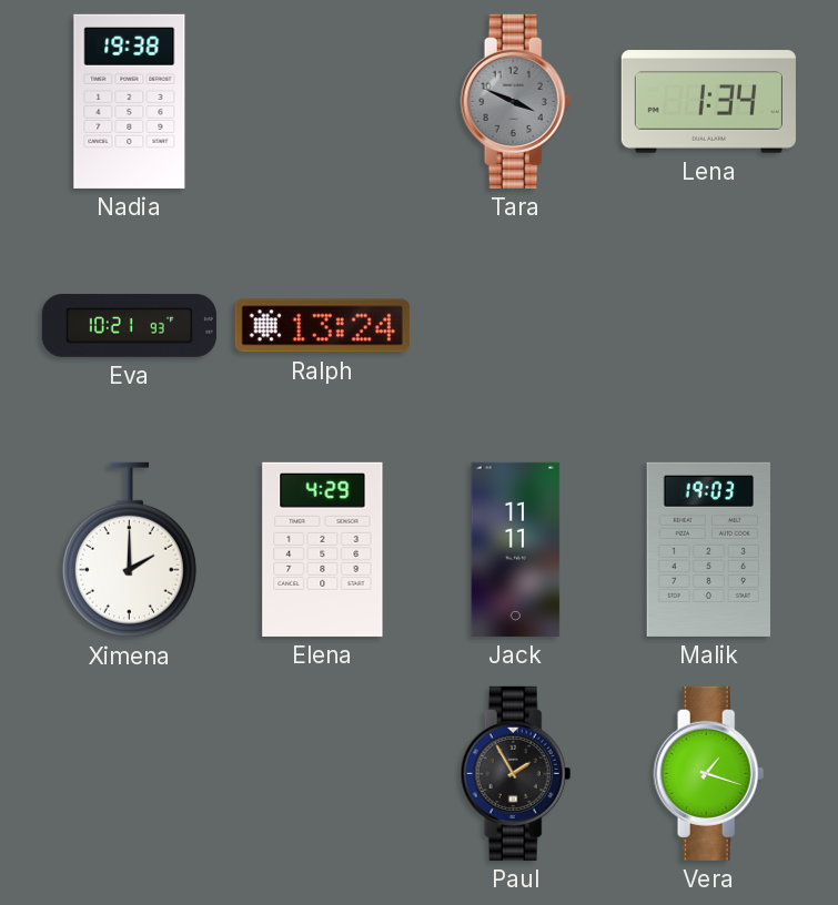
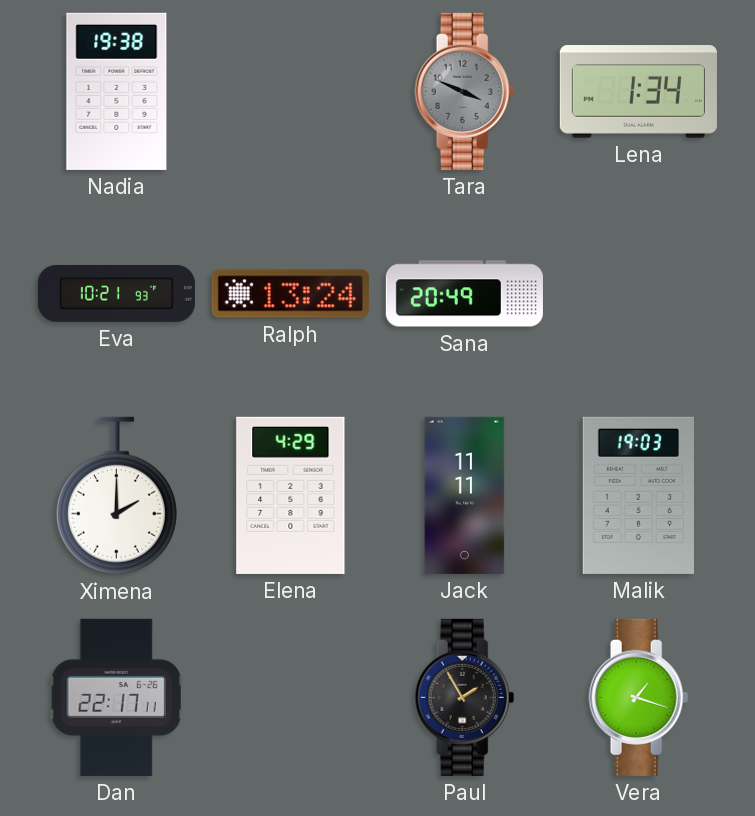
Sana: none -> 20:49 (464, 294)
Dan: none -> 22:17 (116, 697)
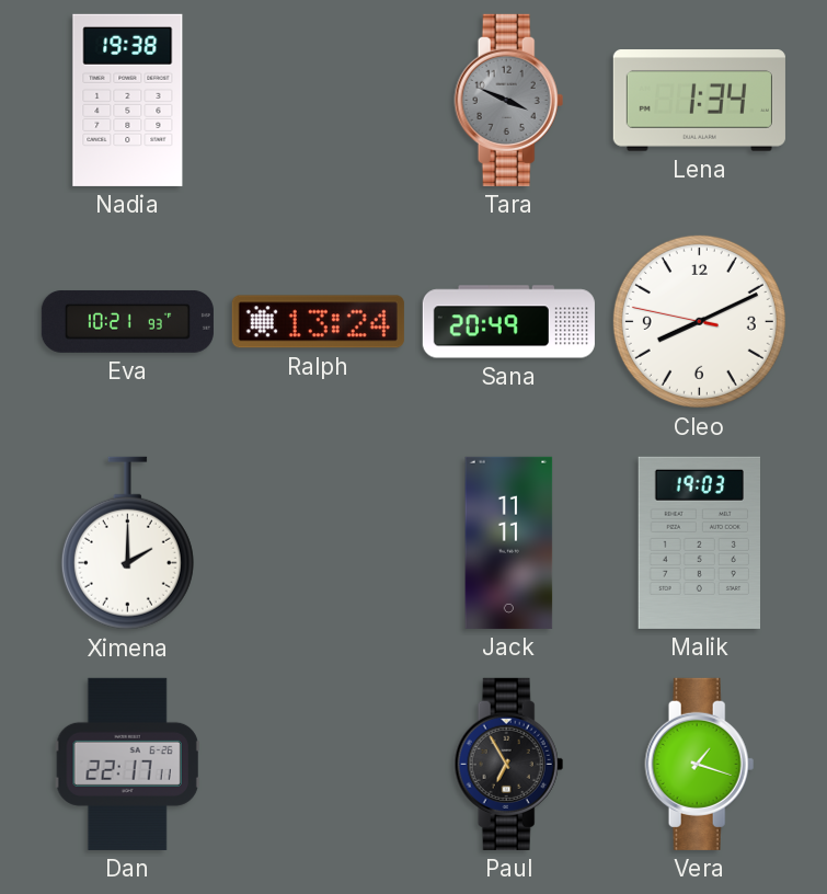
Cleo: none -> 8:10 (699, 321)
Elena: 4:29 -> none (291, 495)
Paul: 1:55 -> 6:55 (509, 764)
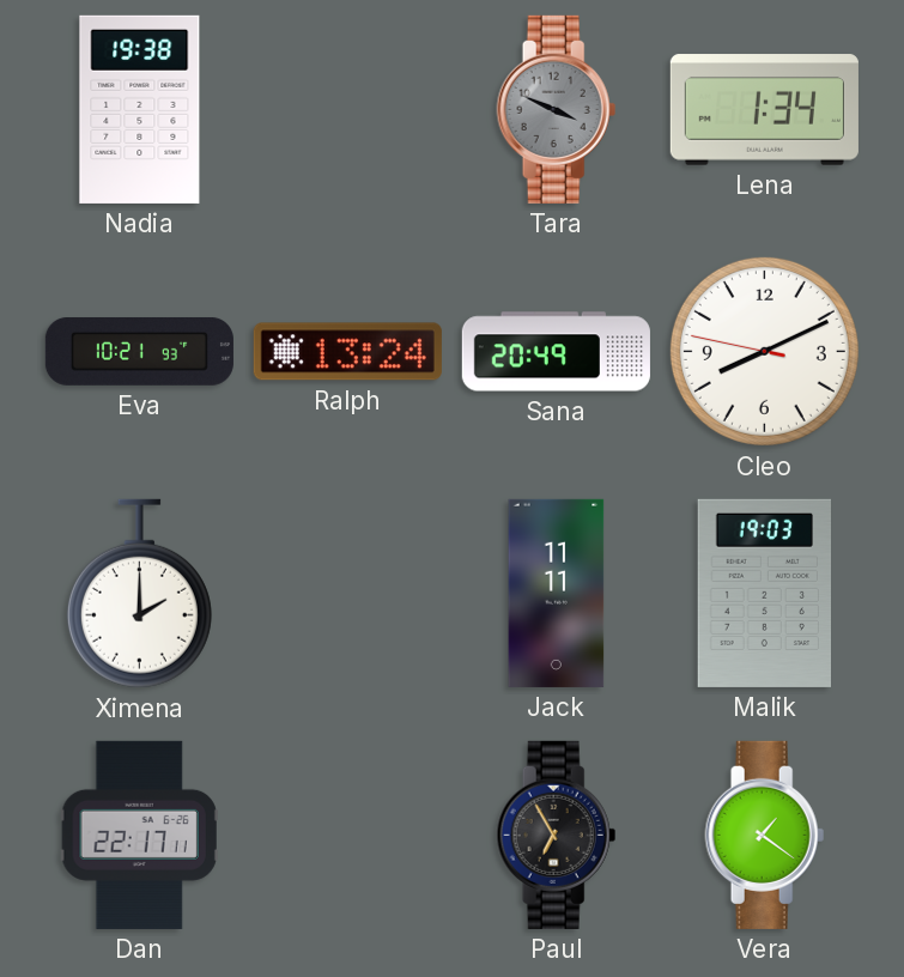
Vera: 1:18 -> 1:21 (765, 835)
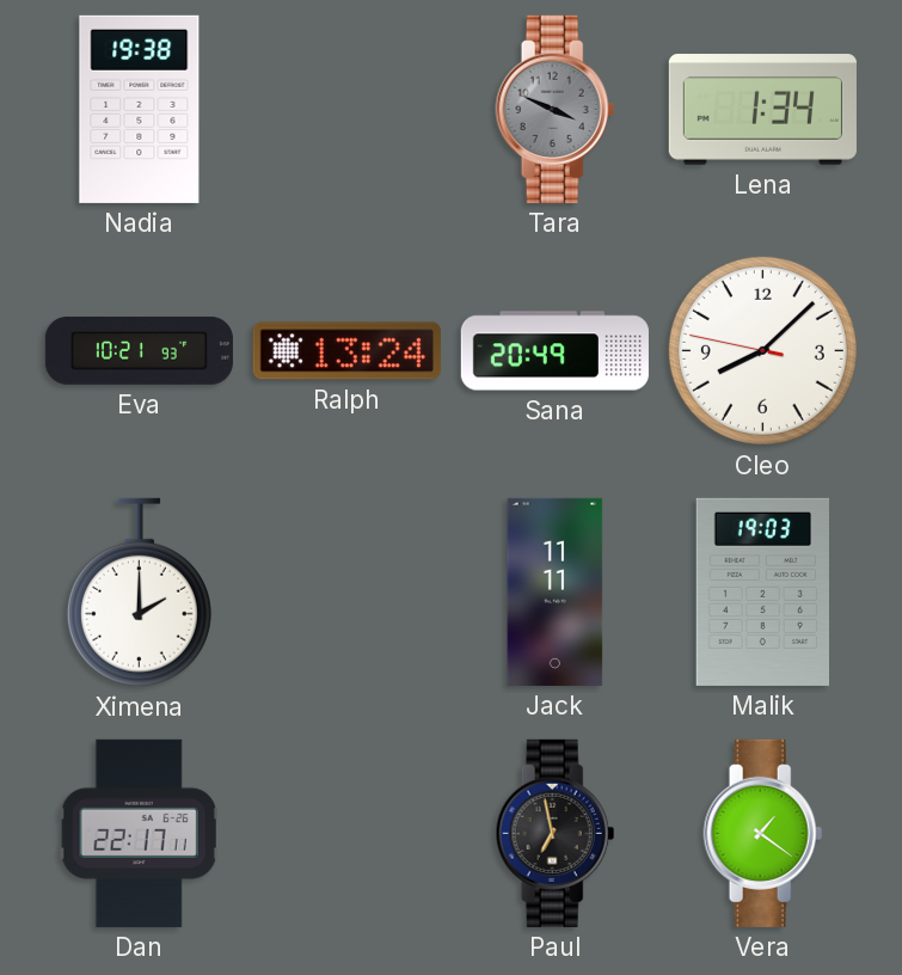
Cleo: 8:10 -> 8:07 (762, 350)
Paul: 6:55 -> 6:58 (556, 833)
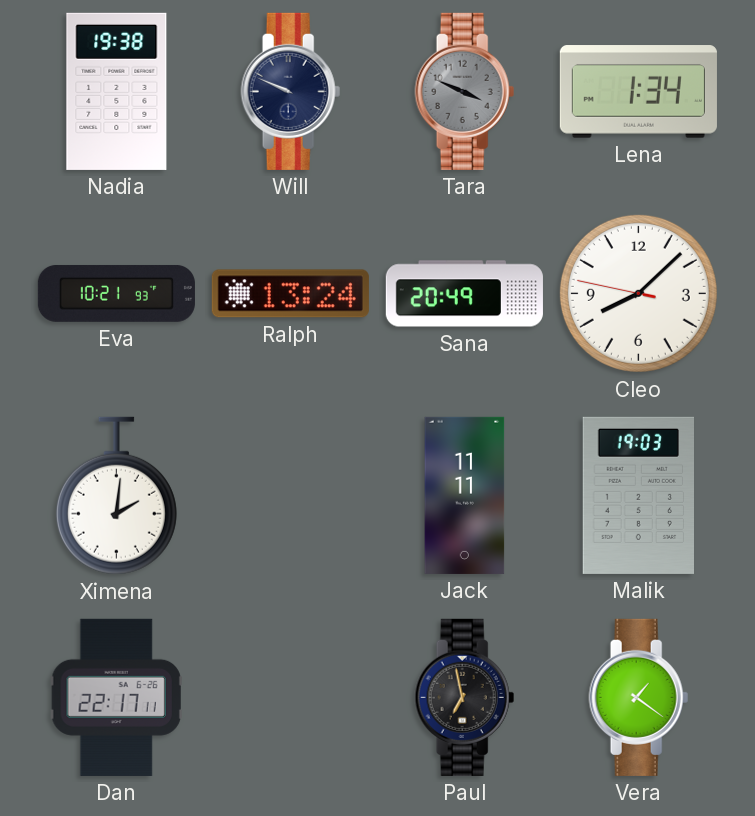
Will: none -> 9:49 (291, 91)
Ximena: 2:00 -> 2:01 (116, 496)
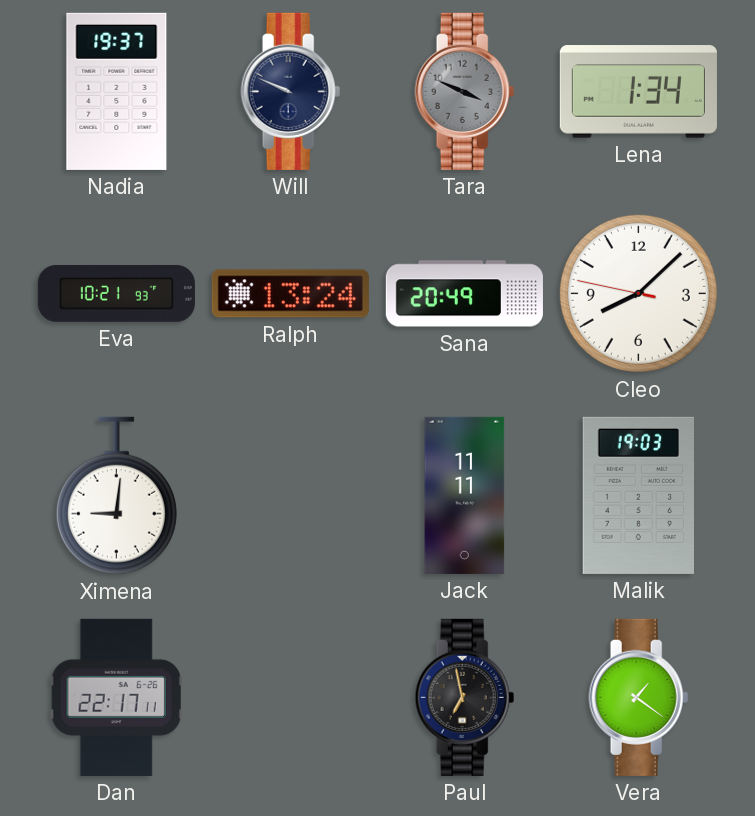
Nadia: 19:38 -> 19:37 (117, 91)
Ximena: 2:01 -> 9:01 (116, 496)
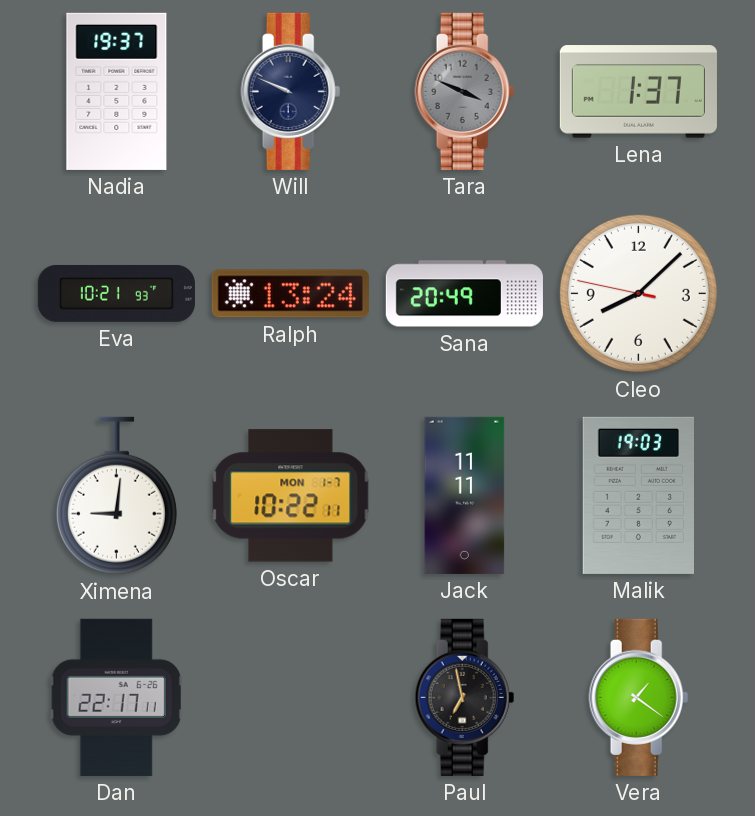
Lena: 1:34 -> 1:37 (638, 92)
Oscar: none -> 10:22 (291, 496)
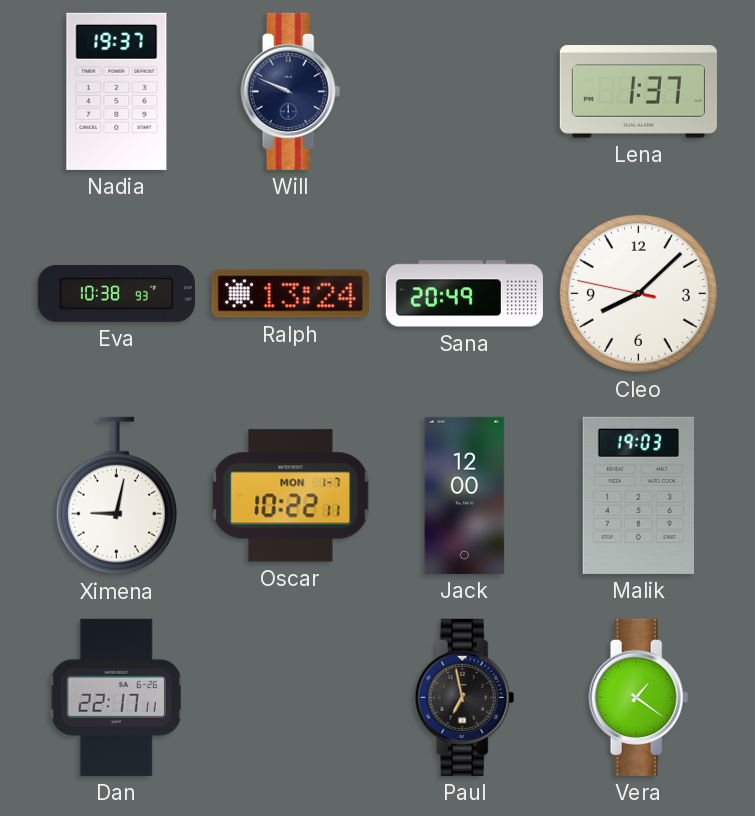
Tara: 3:49 -> none (465, 91)
Eva: 10:21 -> 10:38 (116, 293)
Ximena: 9:01 -> 9:02 (116, 496)
Jack: 11:11 -> 12:00 (465, 495)
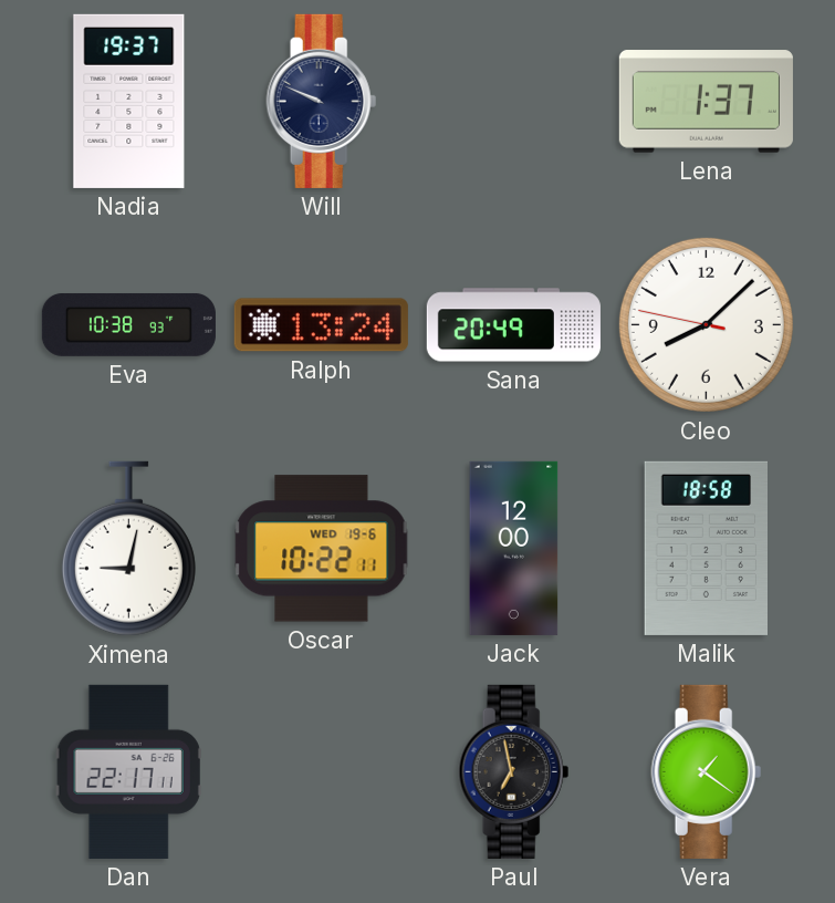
Oscar date: MON 1-7 -> WED 19-6 (322, 549)
Malik: 19:03 -> 18:58 (706, 548)
